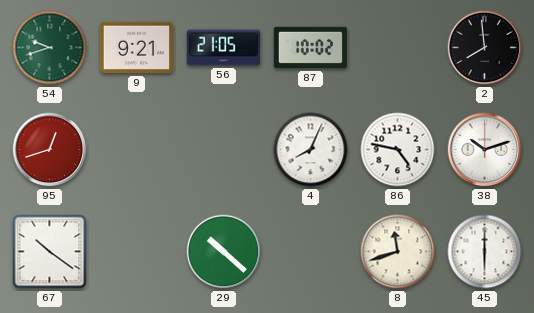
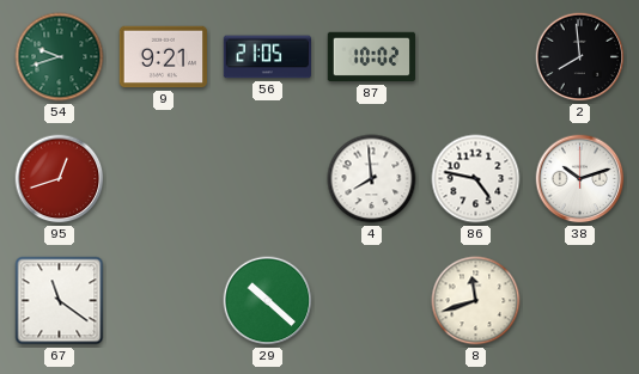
4: 8:04 -> 7:59 (372, 179)
67: 10:21 -> 11:21 (60, 301)
45: 6:00 -> none (485, 252)
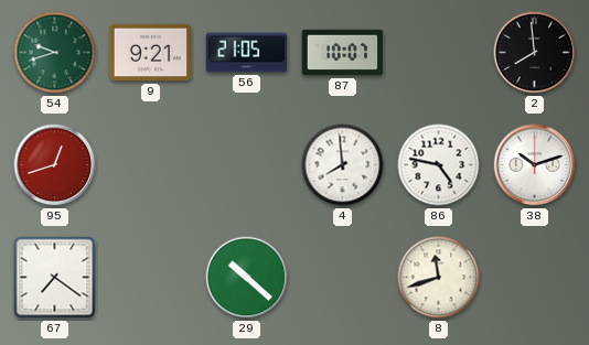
87: 10:02 -> 10:07 (342, 53)
67: 11:21 -> 7:21 (55, 278)
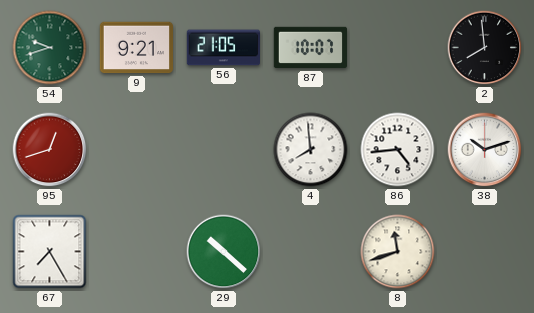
86: 4:47 -> 4:44 (398, 150)
67: 7:21 -> 7:25 (50, 252)
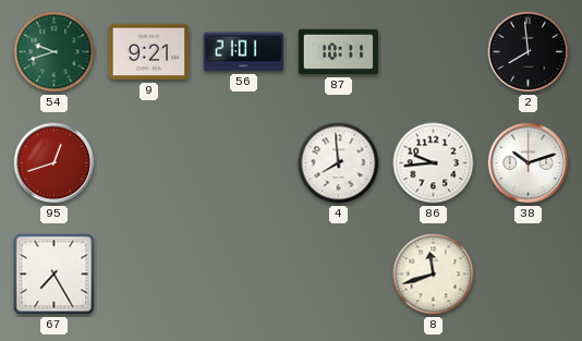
56: 21:05 -> 21:01 (244, 52)
87: 10:07 -> 10:11 (338, 52)
86: 4:44 -> 9:44 (434, 163)
29: 10:22 -> none (224, 252)
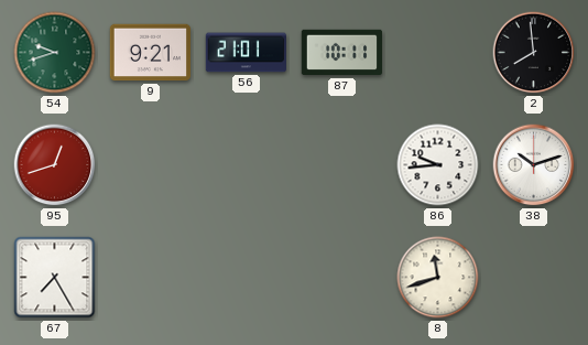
4: 7:59 -> none (339, 163)
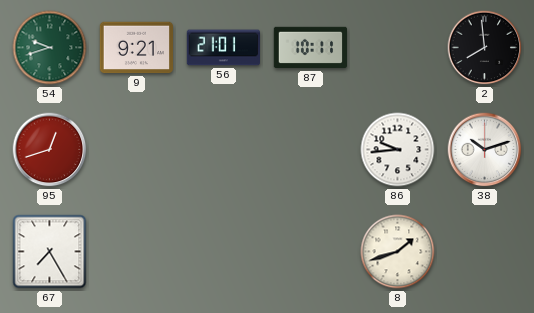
8: 11:42 -> 1:42 (398, 252)
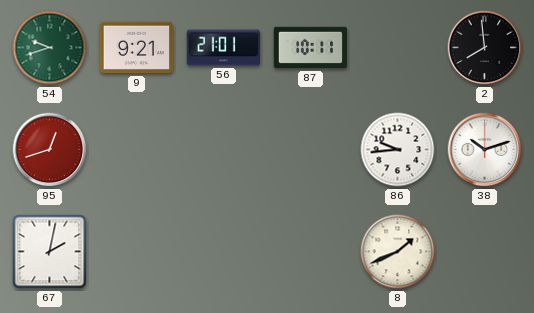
67: 7:25 -> 2:02 (50, 252)
8: 1:42 -> 1:41 (398, 252)
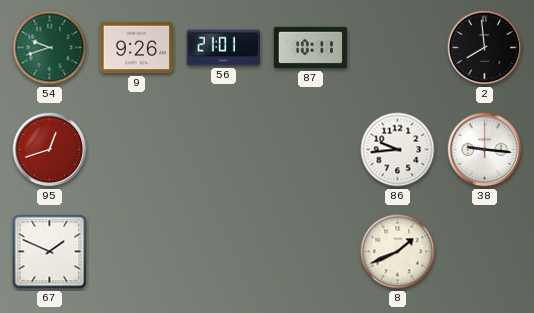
9: 9:21 -> 9:26 (136, 48)
38: 10:12 -> 9:16 (485, 150)
67: 2:02 -> 1:49 (50, 252)
